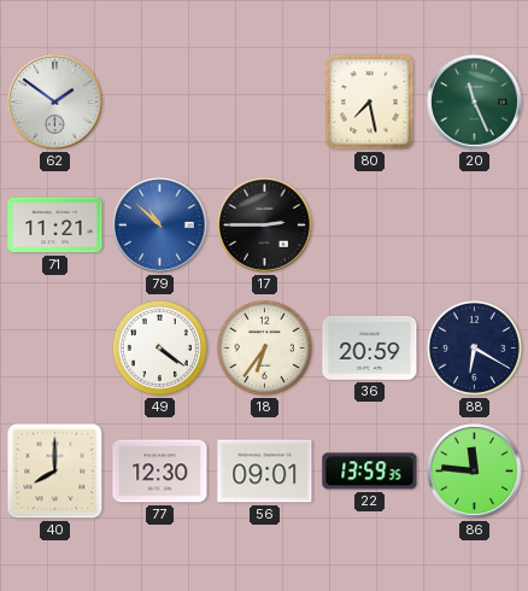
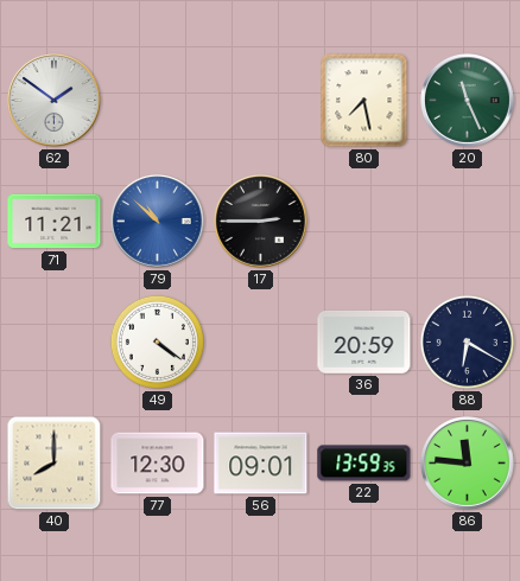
18: 6:36 -> none (264, 347)
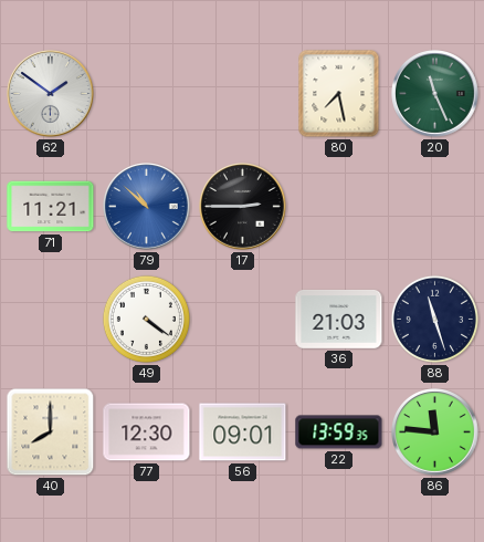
36: 20:59 -> 21:03 (339, 319)
88: 6:20 -> 11:27 (434, 319)
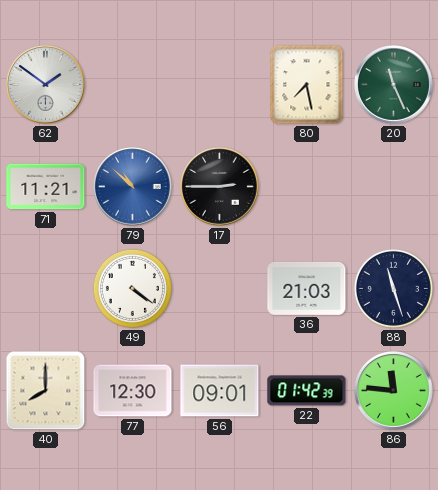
22: 13:59 -> 01:42 (307, 391)
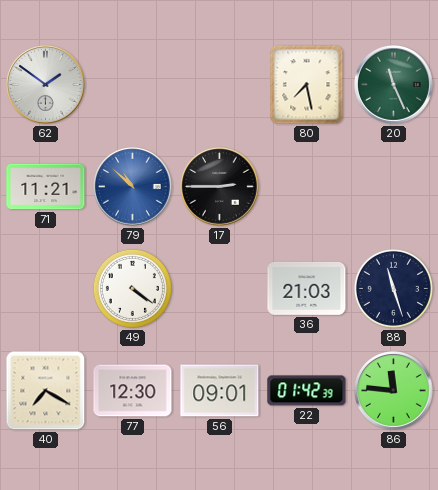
40: 8:00 -> 7:20 (46, 391)
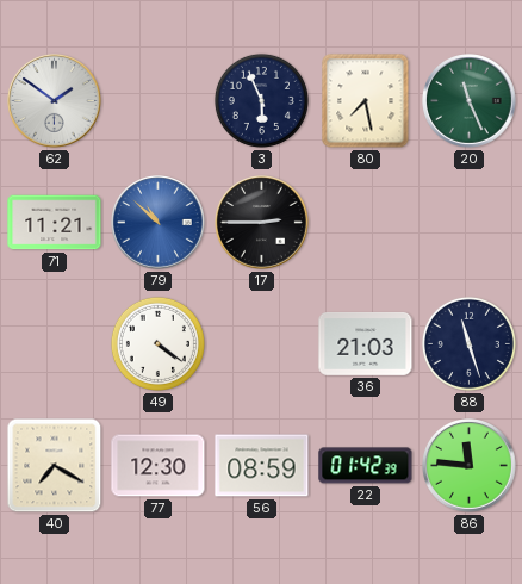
3: none -> 5:56 (261, 100)
56: 09:01 -> 08:59 (262, 466)
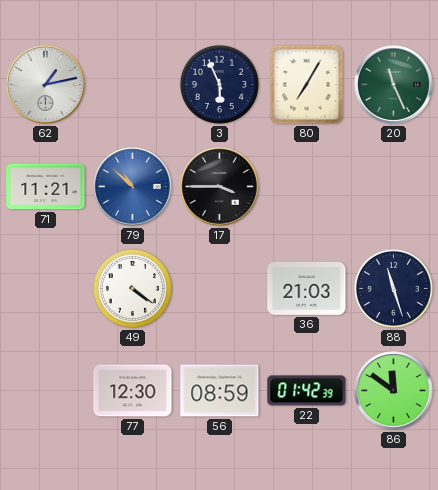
62: 1:51 -> 1:13 (46, 85)
80: 7:28 -> 7:05 (307, 85)
17: 2:45 -> 3:45 (220, 187)
40: 7:20 -> none (55, 466)
86: 11:46 -> 11:51 (394, 391)
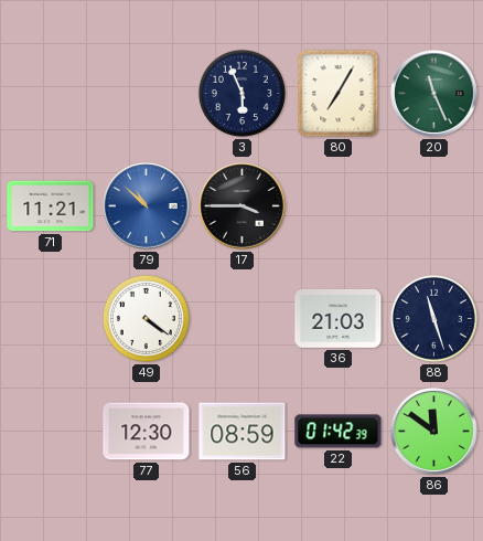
62: 1:13 -> none (46, 85)
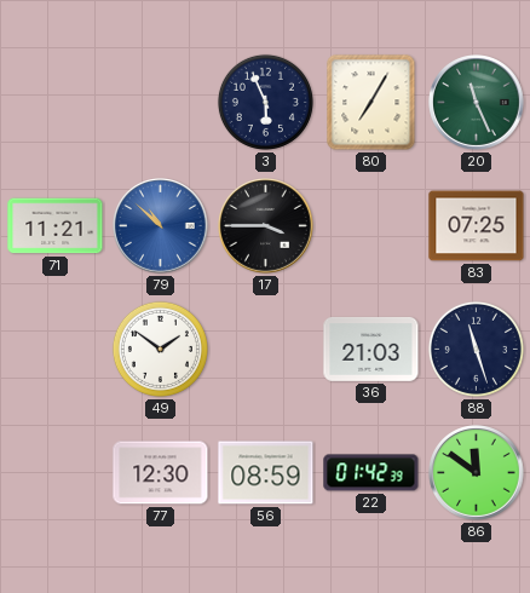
83: none -> 07:25 (477, 226)
49: 4:21 -> 1:51 (160, 349)
